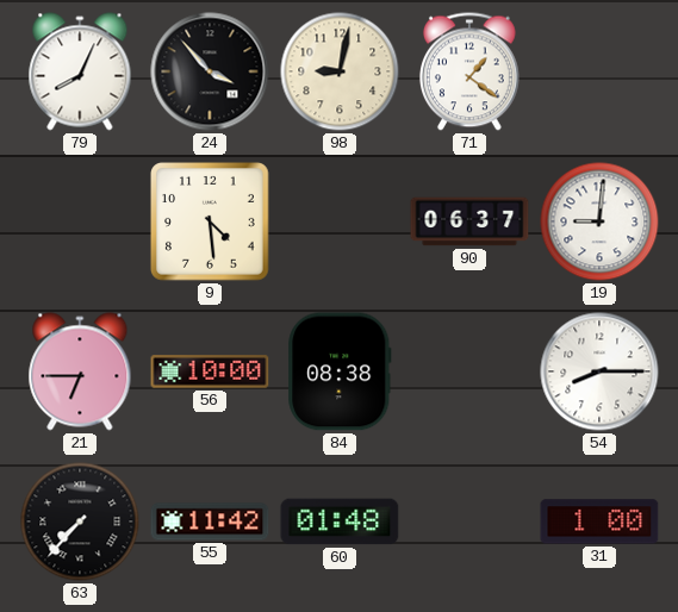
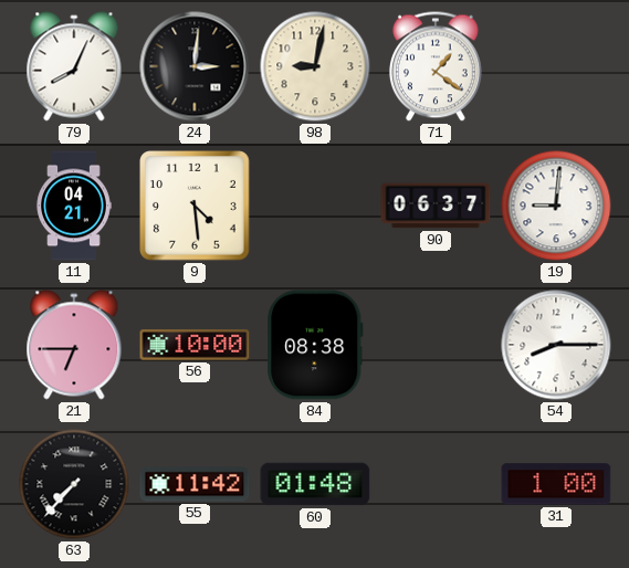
24: 3:53 -> 3:01 (195, 66)
11: none -> 04:21 (74, 206)
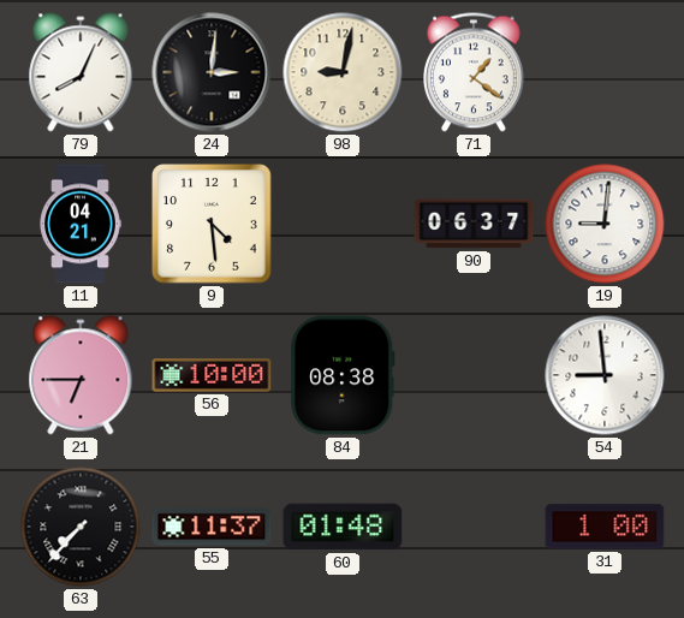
54: 8:15 -> 8:59 (605, 375)
55: 11:42 -> 11:37 (212, 527)
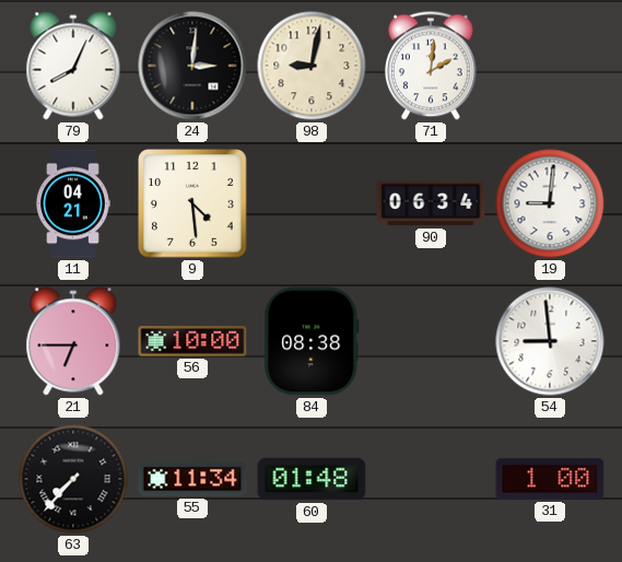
71: 1:21 -> 2:01 (431, 66)
90: 06:37 -> 06:34 (431, 203)
55: 11:37 -> 11:34 (192, 479)
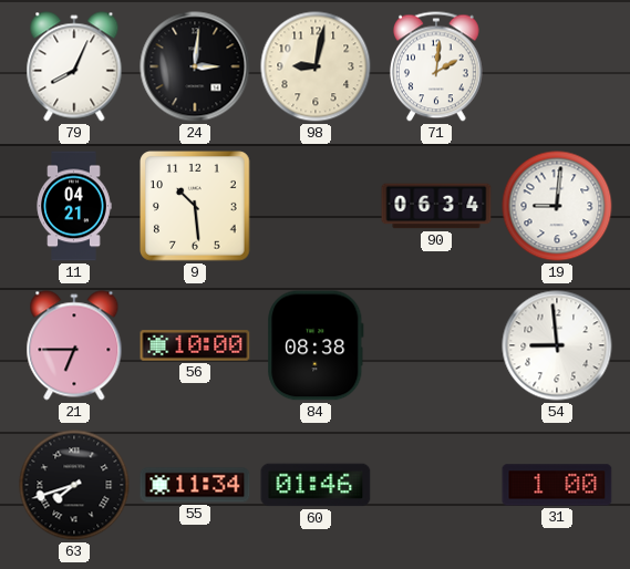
9: 4:29 -> 10:29 (195, 206)
63: 7:37 -> 7:42 (74, 485)
60: 01:48 -> 01:46 (316, 485)
